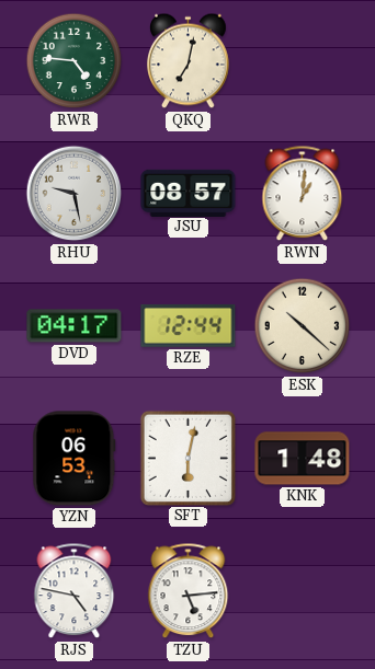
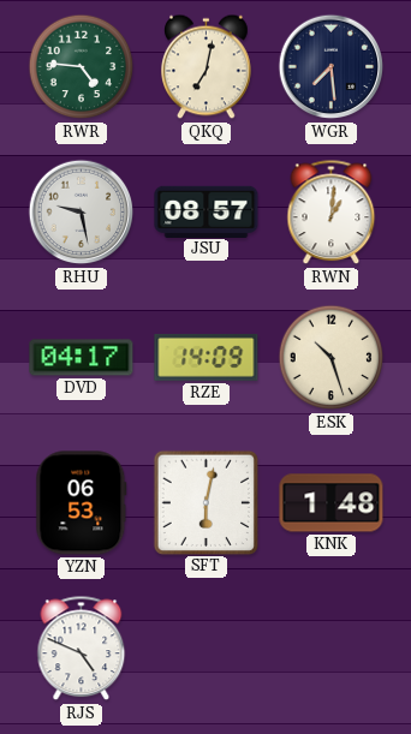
WGR: none -> 7:29 (332, 67)
RZE: 12:44 -> 14:09 (207, 357)
ESK: 10:22 -> 10:27 (332, 358)
RJS: 4:47 -> 4:49 (82, 649)
TZU: 5:14 -> none (189, 591)
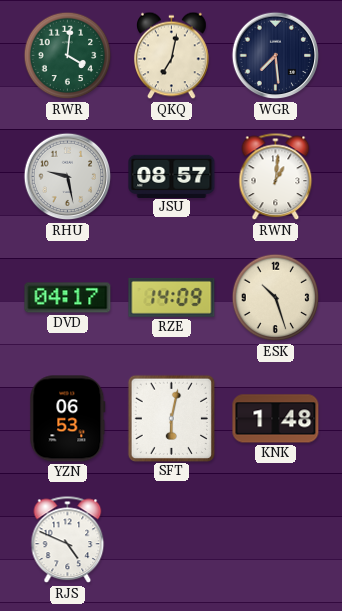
RWR: 4:46 -> 4:01 (68, 56)
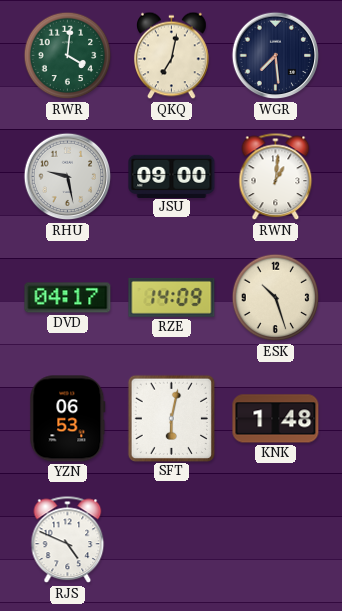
JSU: 08:57 -> 09:00 (172, 176)
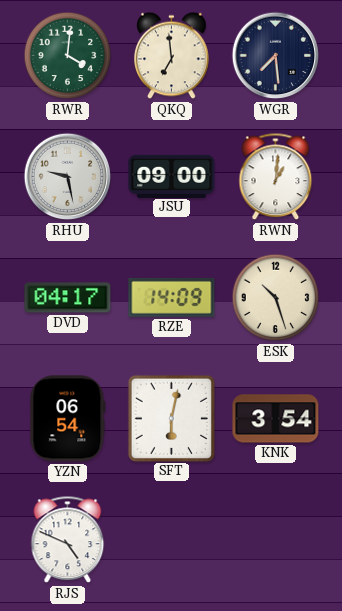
QKQ: 7:02 -> 6:59 (172, 56)
YZN: 06:53 -> 06:54 (68, 419)
KNK: 1:48 -> 3:54 (276, 419)
